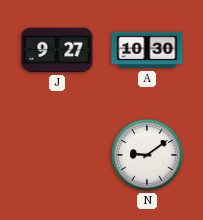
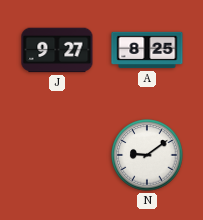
A: 10:30 -> 8:25 (147, 50)
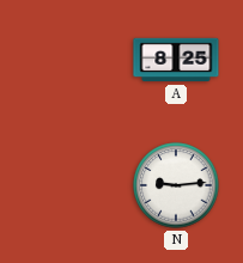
J: 9:27 -> none (57, 50)
N: 9:09 -> 9:14 (176, 185)
